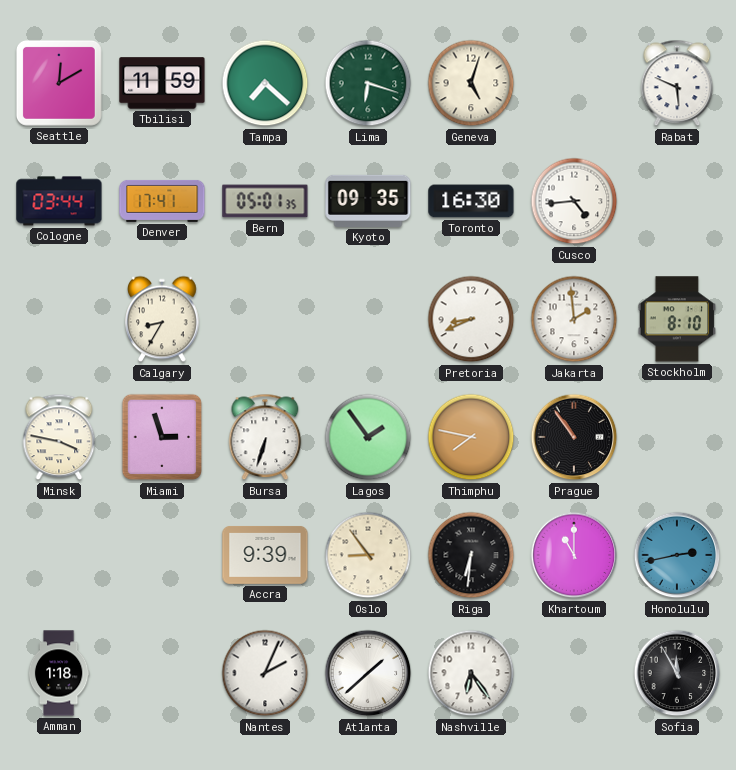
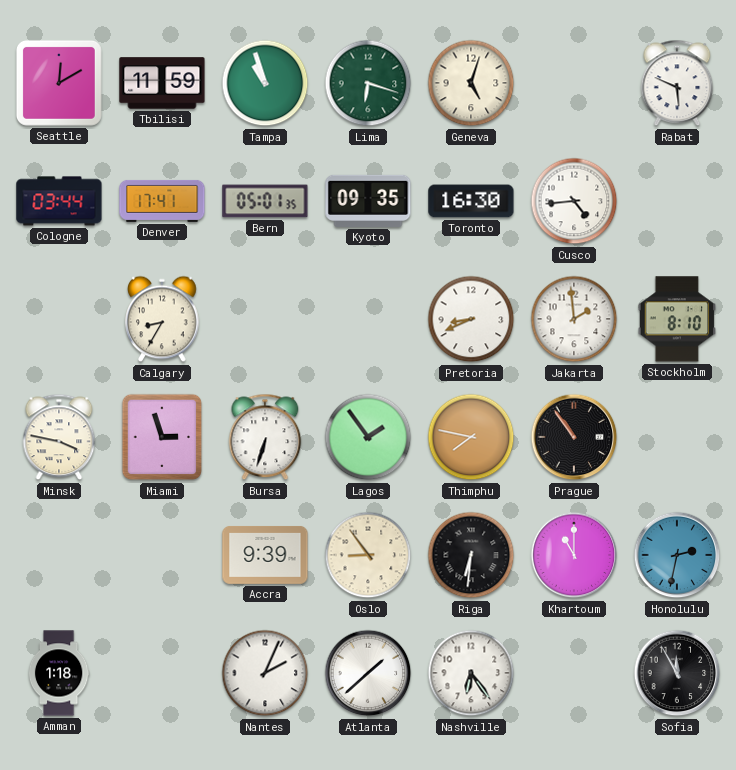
Tampa: 7:22 -> 10:57 (265, 83)
Honolulu: 2:43 -> 2:32 (677, 555)
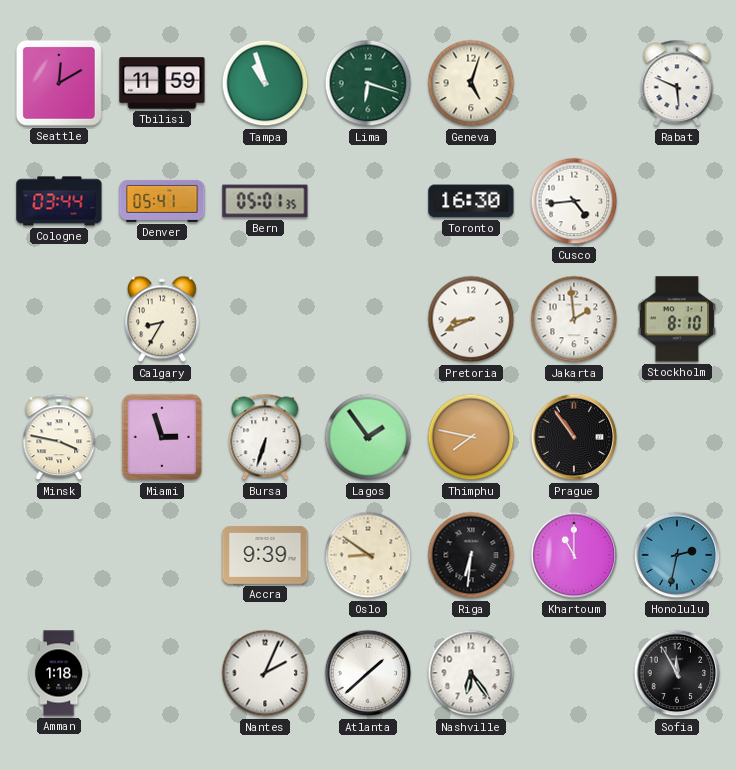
Denver: 17:41 -> 05:41 (162, 201)
Kyoto: 09:35 -> none (368, 201)
Oslo: 8:54 -> 8:51 (368, 555)
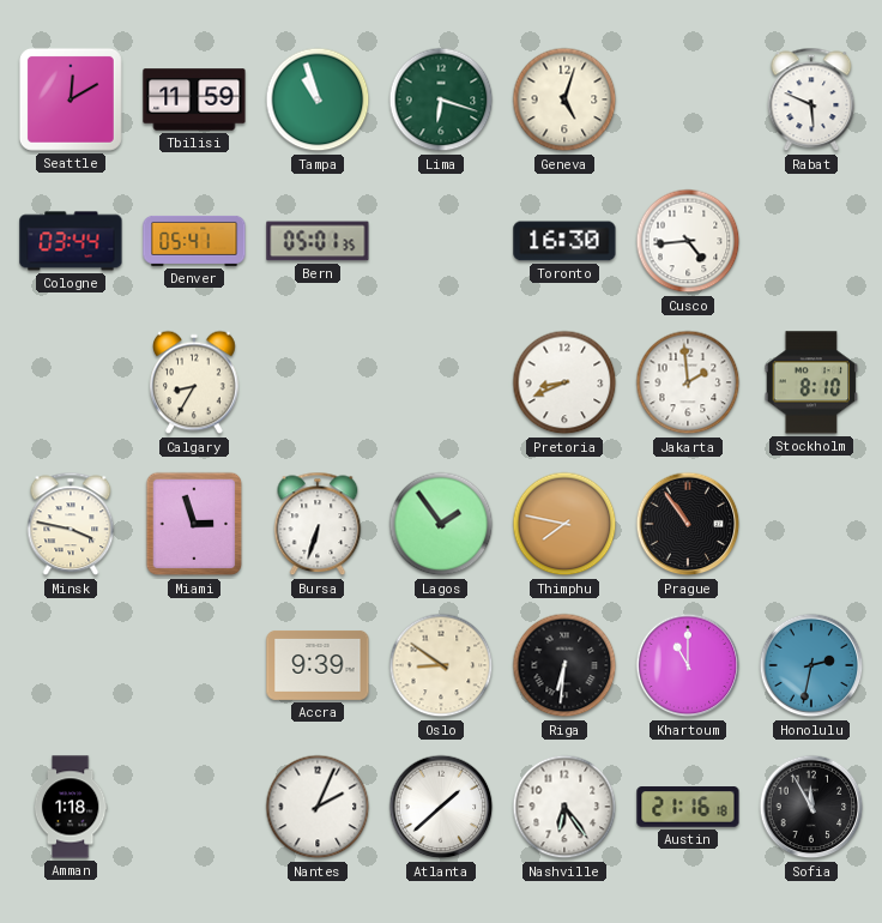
Austin: none -> 21:16 (688, 807)
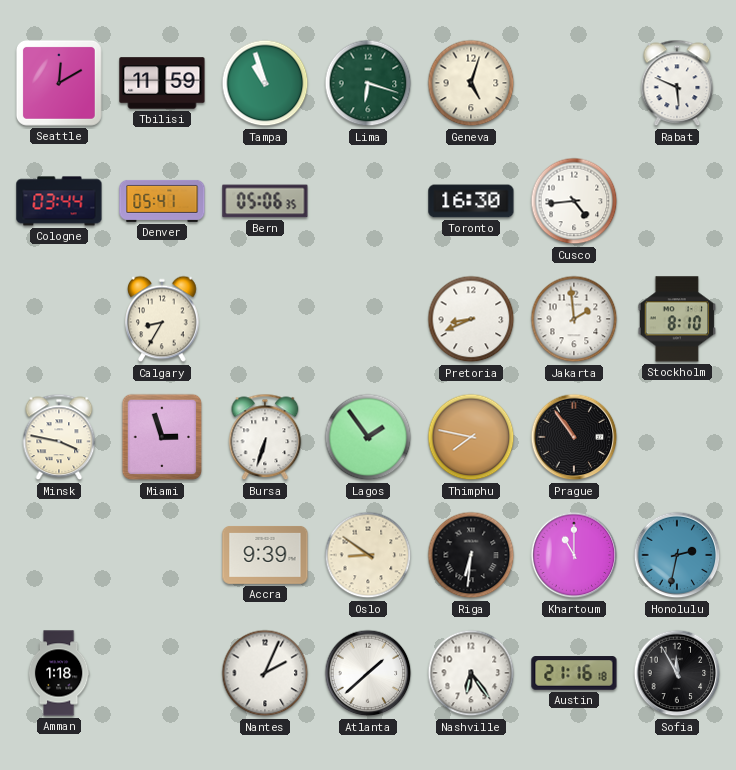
Bern: 05:01 -> 05:06 (265, 201)
